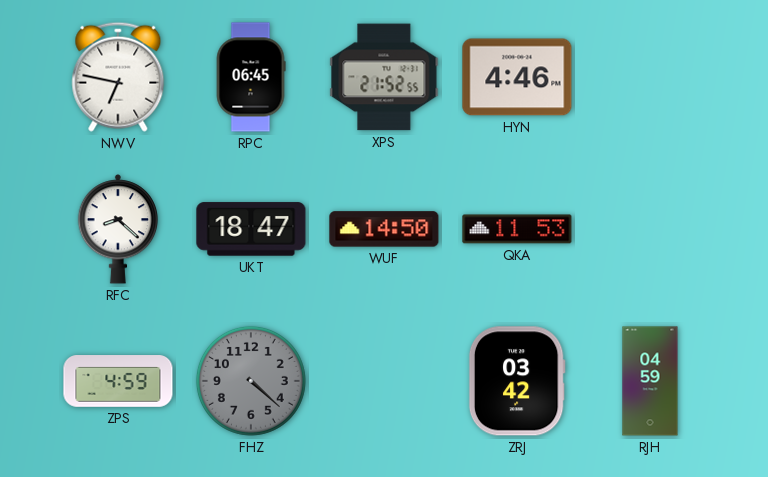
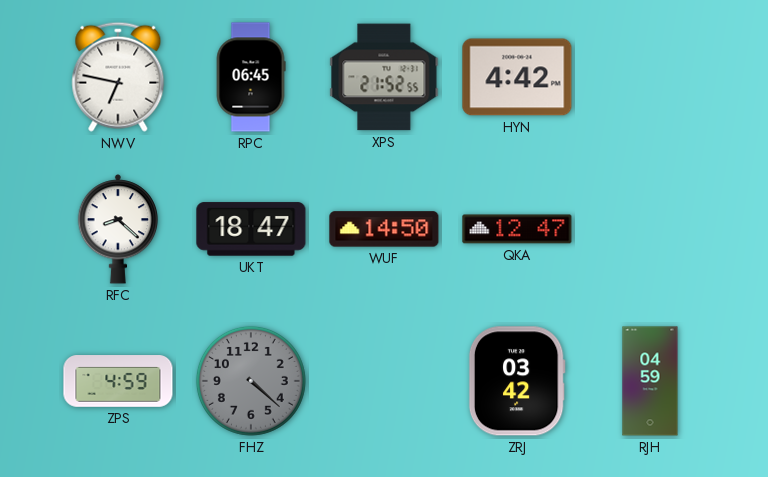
HYN: 4:46 -> 4:42 (517, 77)
QKA: 11:53 -> 12:47 (517, 229)
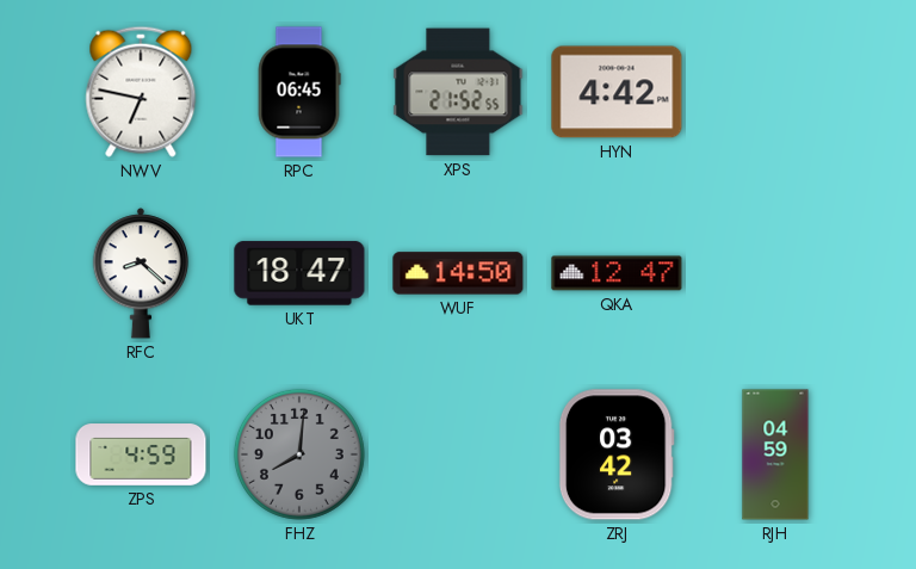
FHZ: 4:22 -> 8:01 (299, 454)
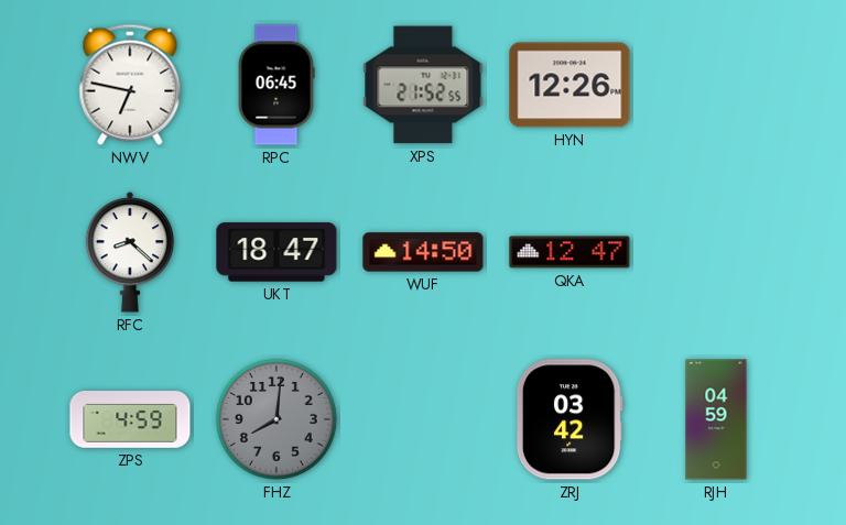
HYN: 4:42 -> 12:26 (570, 85)
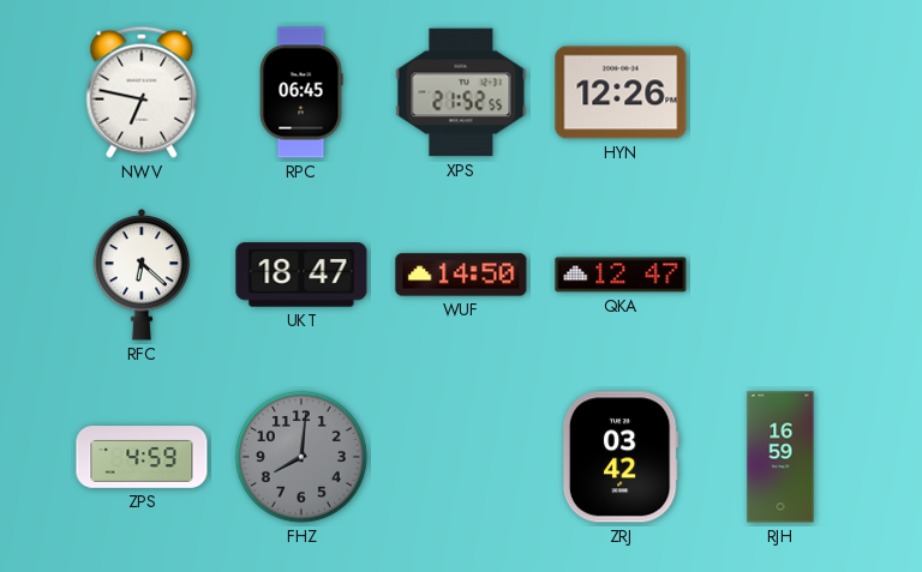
RFC: 8:22 -> 6:22 (142, 275)
RJH: 04:59 -> 16:59 (780, 457)
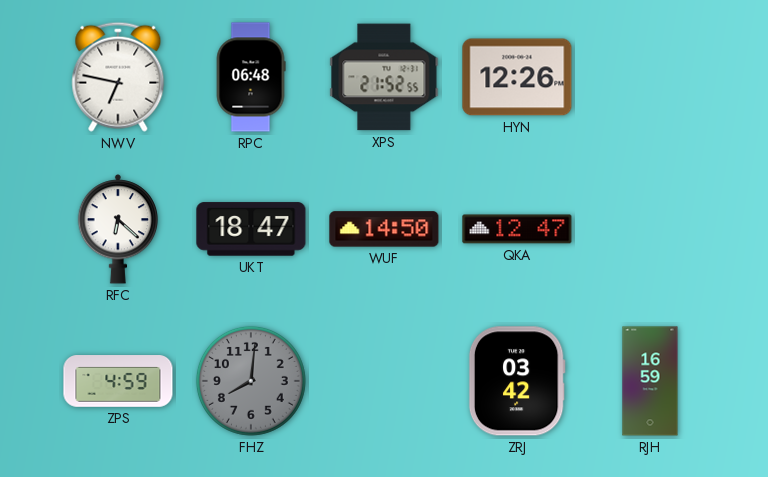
RPC: 06:45 -> 06:48 (251, 77)
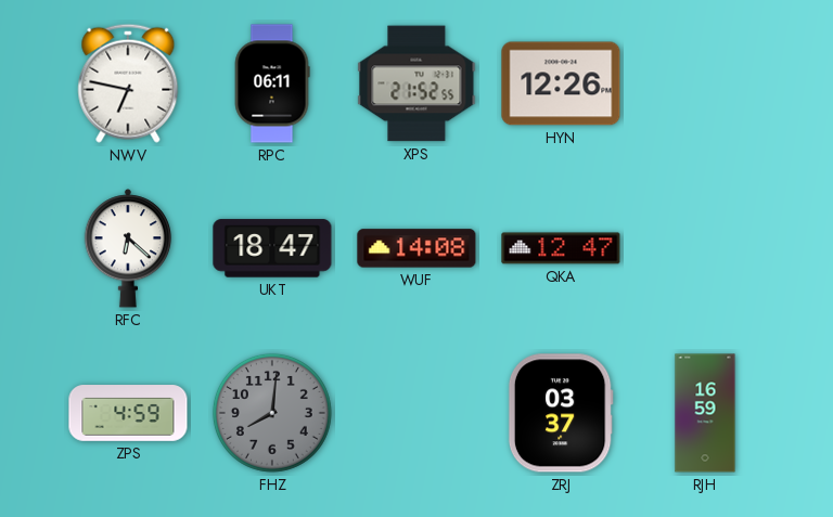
RPC: 06:48 -> 06:11 (272, 83)
WUF: 14:50 -> 14:08 (416, 248)
ZRJ: 03:42 -> 03:37 (561, 413)
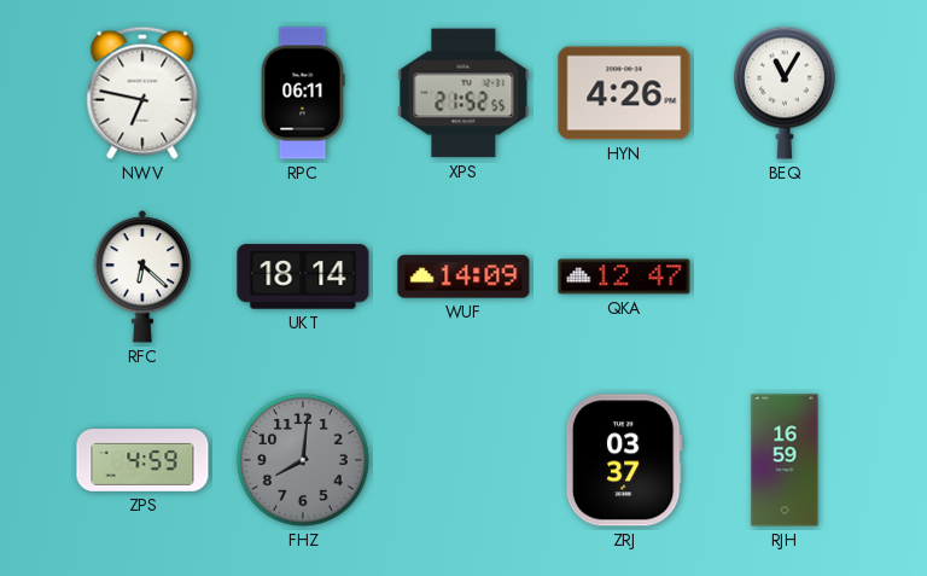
HYN: 12:26 -> 4:26 (624, 93)
BEQ: none -> 11:05 (785, 93)
UKT: 18:47 -> 18:14 (303, 277)
WUF: 14:08 -> 14:09 (463, 277)
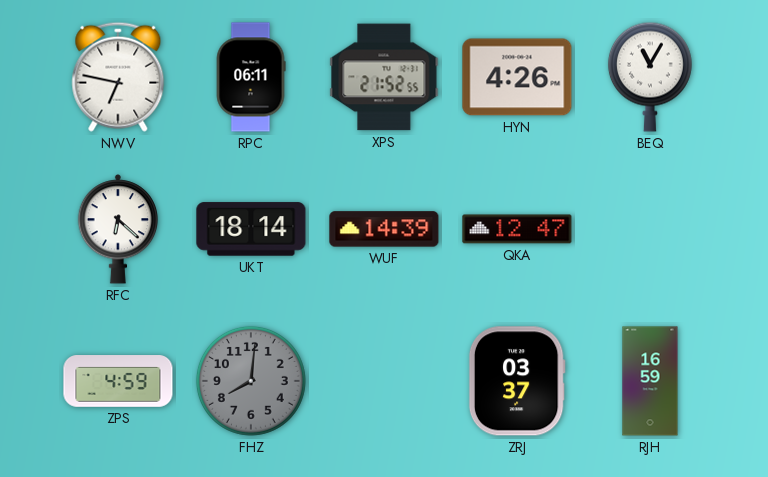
WUF: 14:09 -> 14:39 (384, 229)
